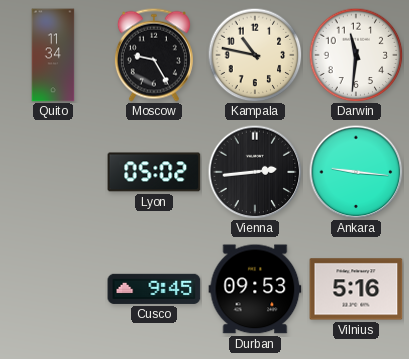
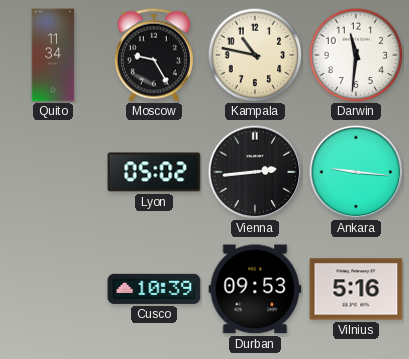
Cusco: 9:45 -> 10:39 (154, 289)
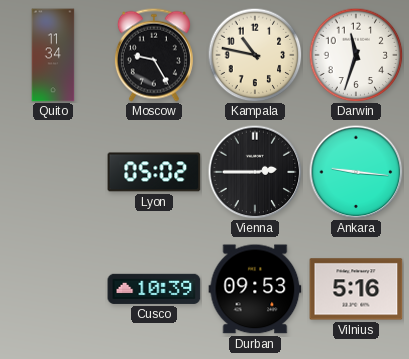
Darwin: 11:31 -> 11:33 (356, 55)
Vienna: 2:44 -> 2:45 (255, 172)
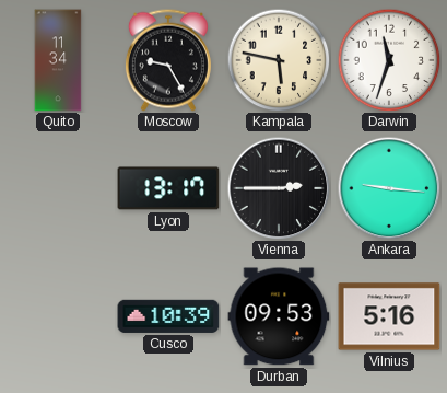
Kampala: 10:47 -> 5:47 (279, 60)
Lyon: 05:02 -> 13:17 (168, 188)
